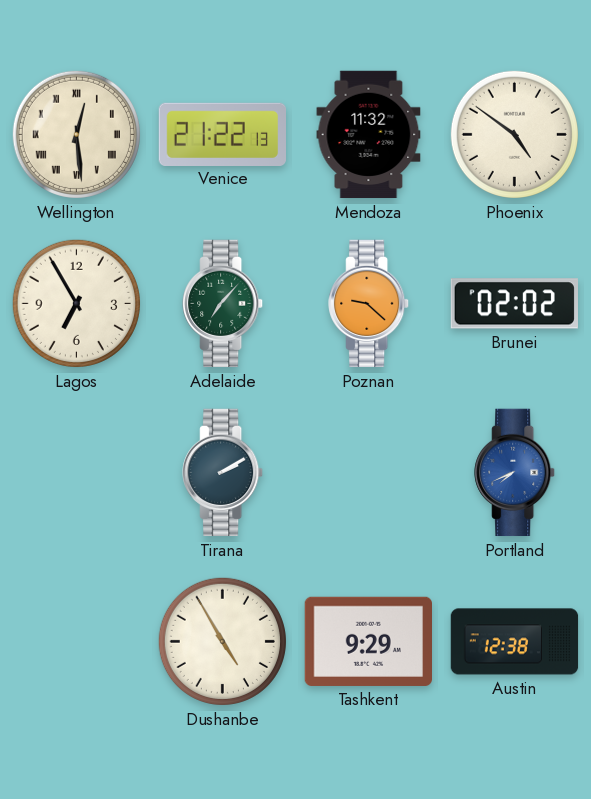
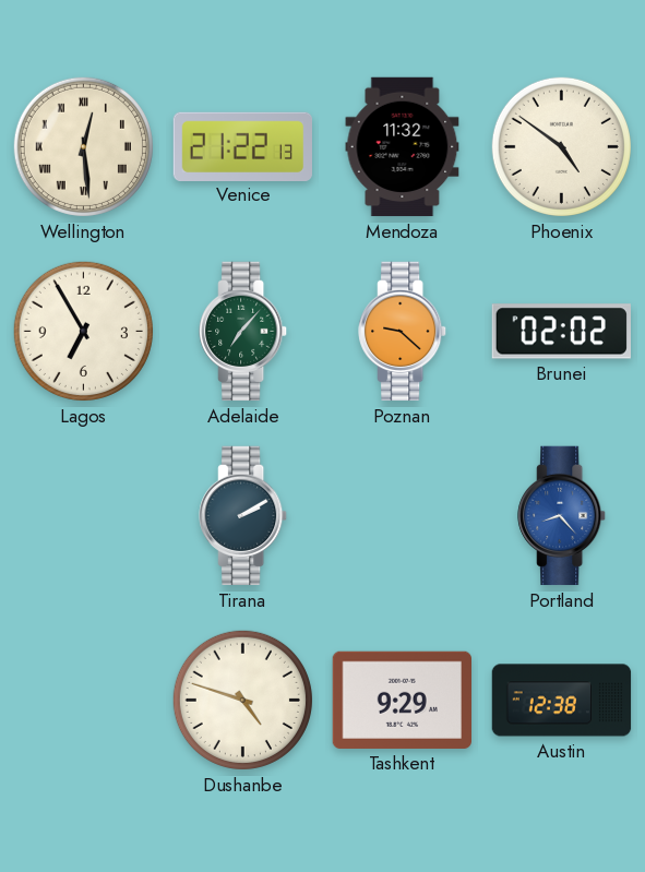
Portland: 7:41 -> 8:23 (562, 516)
Dushanbe: 4:55 -> 4:48 (242, 700)
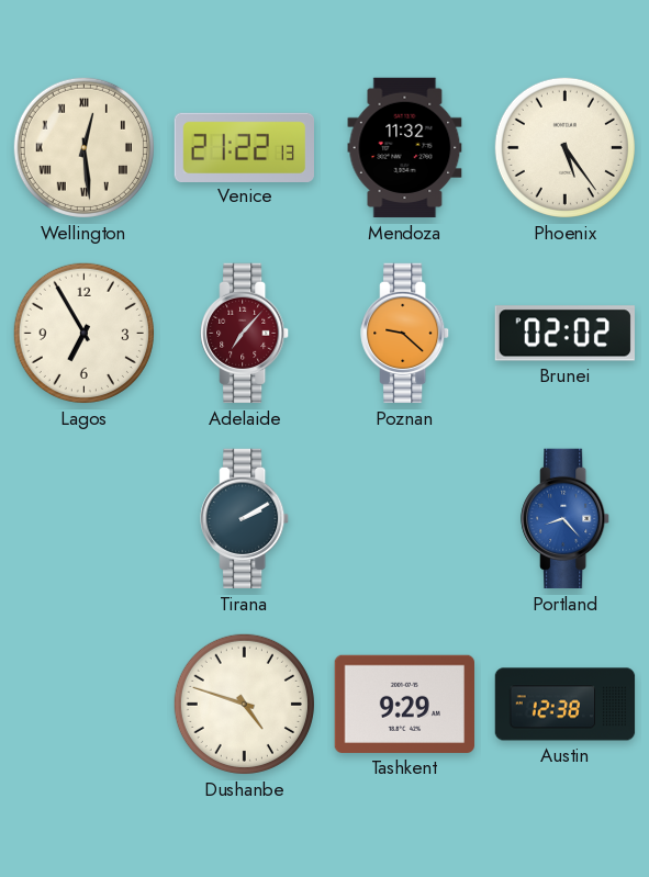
Phoenix: 4:51 -> 5:24 (564, 147)
Adelaide dial: green -> burgundy (245, 334)
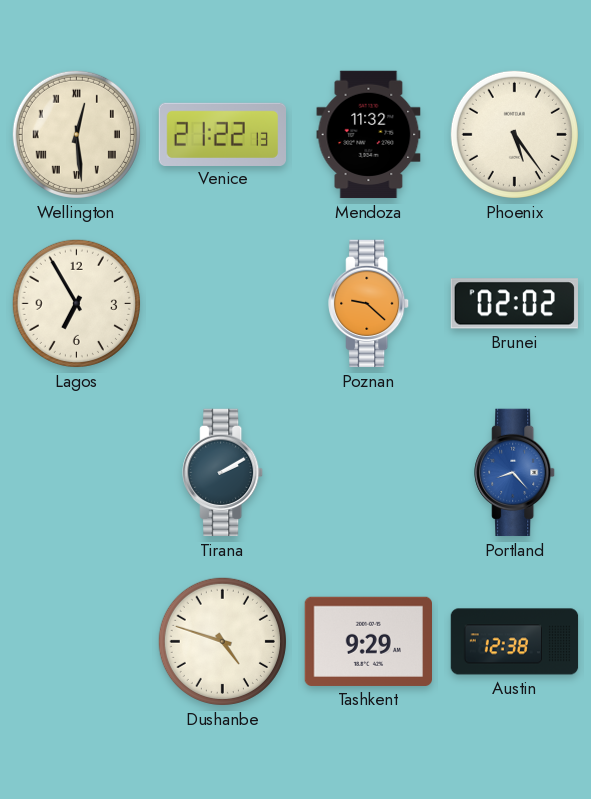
Adelaide: 7:07 -> none (245, 334)
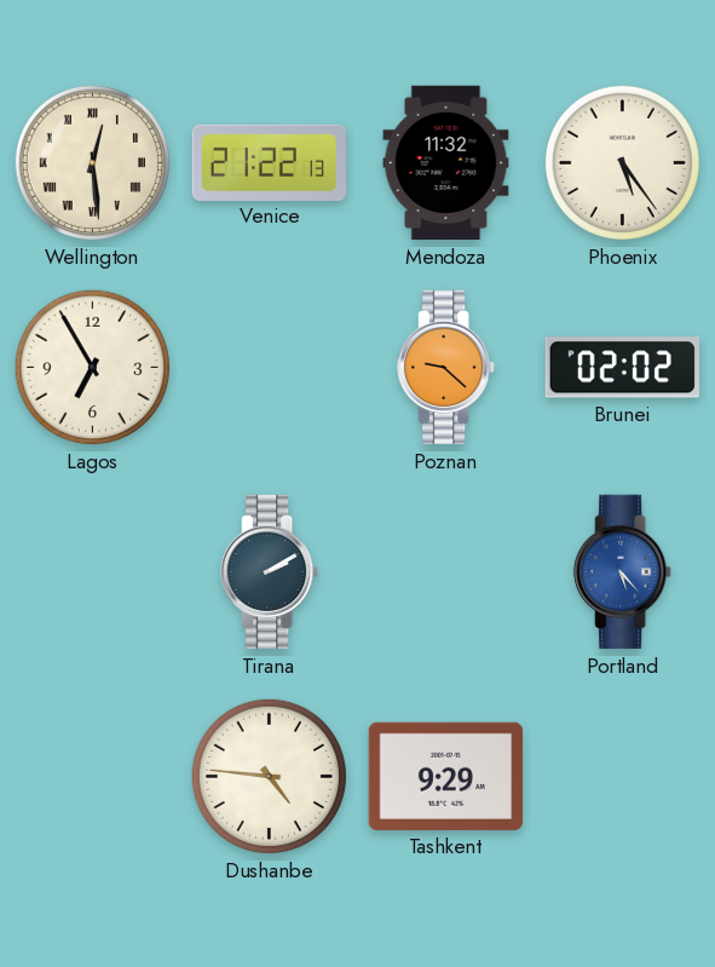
Portland: 8:23 -> 5:23 (623, 572)
Dushanbe: 4:48 -> 4:46 (269, 776)
Austin: 12:38 -> none (515, 642)
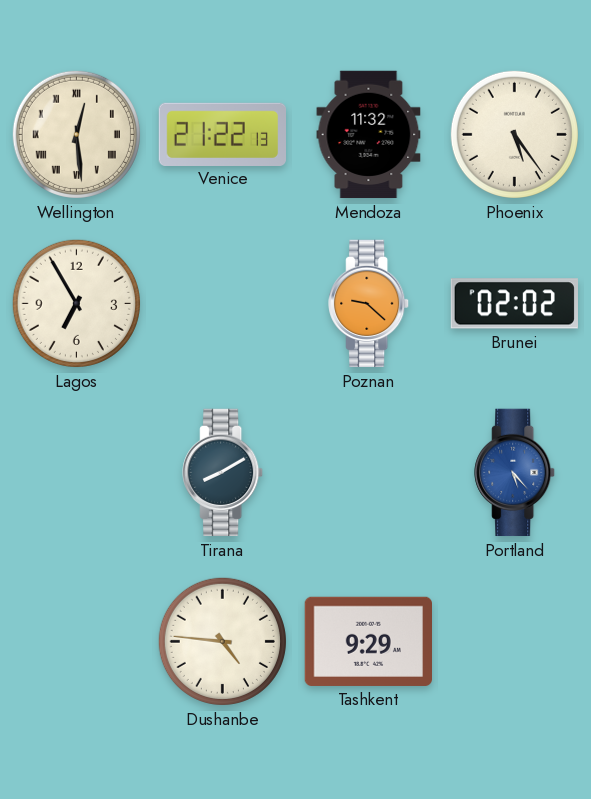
Tirana: 2:10 -> 8:10 (223, 473)
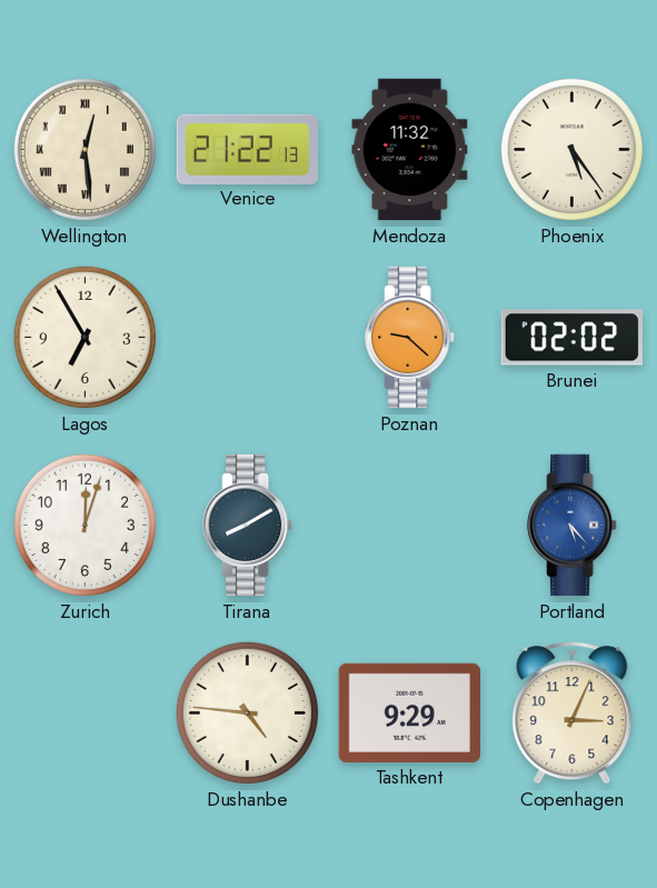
Zurich: none -> 12:03 (84, 525)
Copenhagen: none -> 3:04 (573, 714)
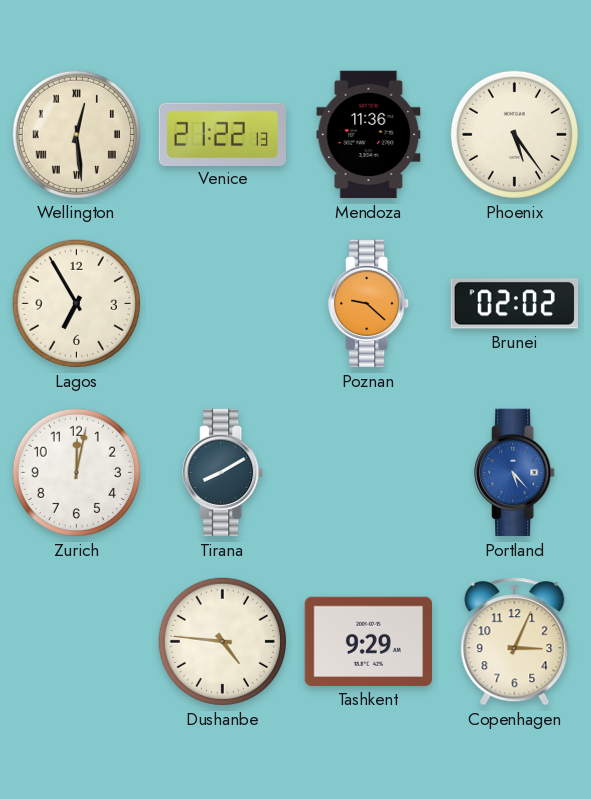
Mendoza: 11:32 -> 11:36 (369, 135)
Zurich: 12:03 -> 12:02 (76, 472)
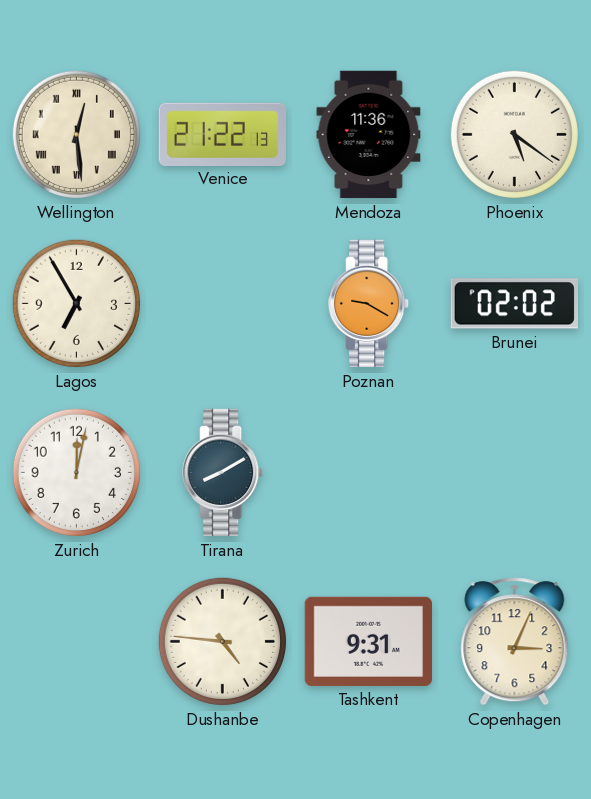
Phoenix: 5:24 -> 5:21 (514, 134)
Poznan: 9:22 -> 9:20 (369, 304)
Portland: 5:23 -> none (515, 473)
Tashkent: 9:29 -> 9:31 (368, 641)
